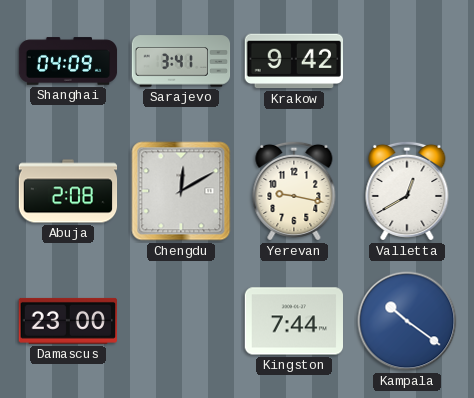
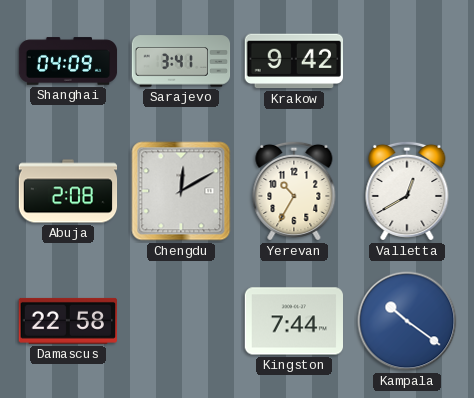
Yerevan: 9:17 -> 10:35 (294, 191)
Damascus: 23:00 -> 22:58 (67, 321)
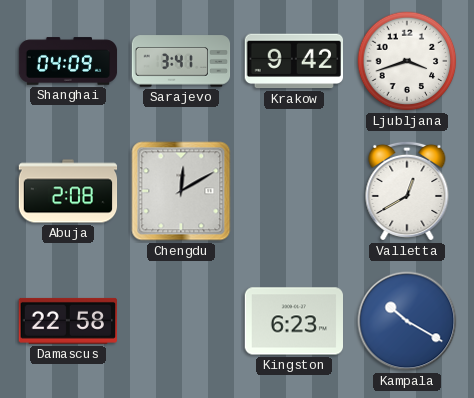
Ljubljana: none -> 3:42 (407, 61)
Yerevan: 10:35 -> none (294, 191)
Kingston: 7:44 -> 6:23 (293, 321)
Kampala: 10:21 -> 10:20 (407, 321)
